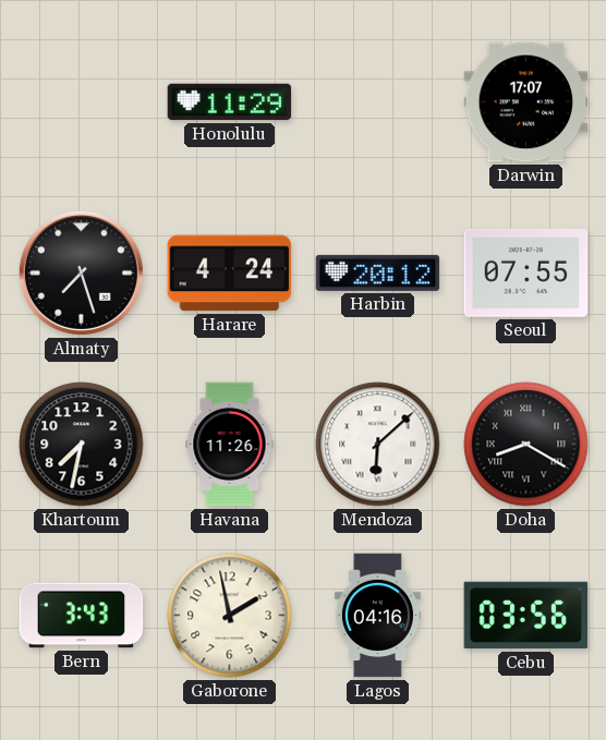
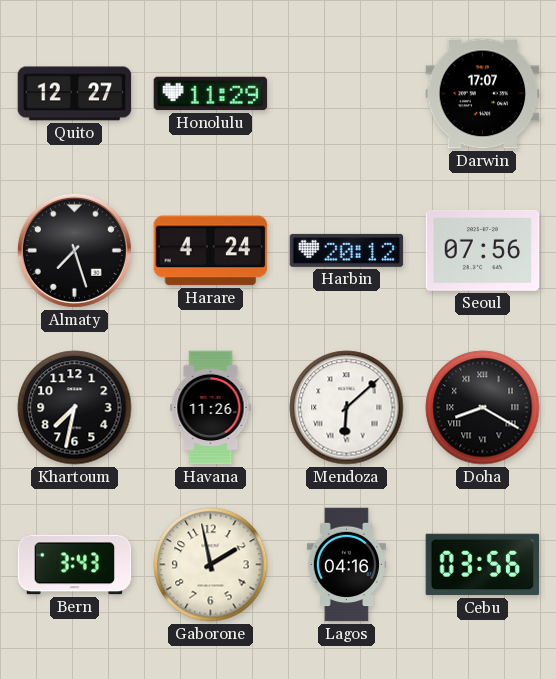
Quito: none -> 12:27 (75, 94)
Seoul: 07:55 -> 07:56 (483, 250)
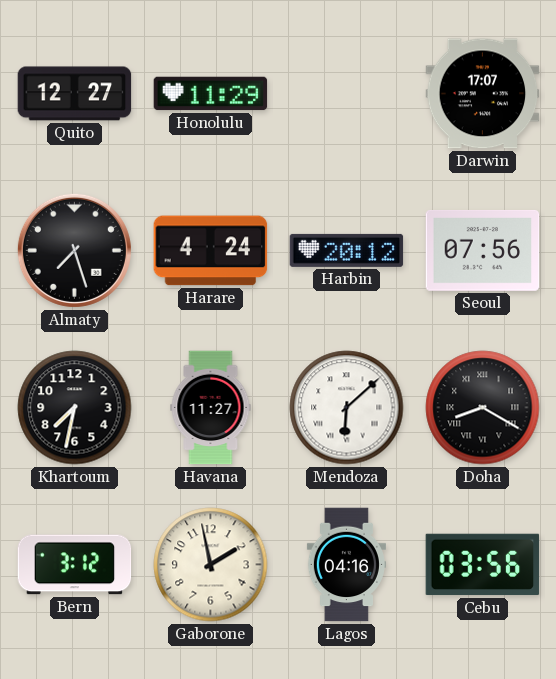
Havana: 11:26 -> 11:27 (211, 408)
Bern: 3:43 -> 3:12 (75, 565)
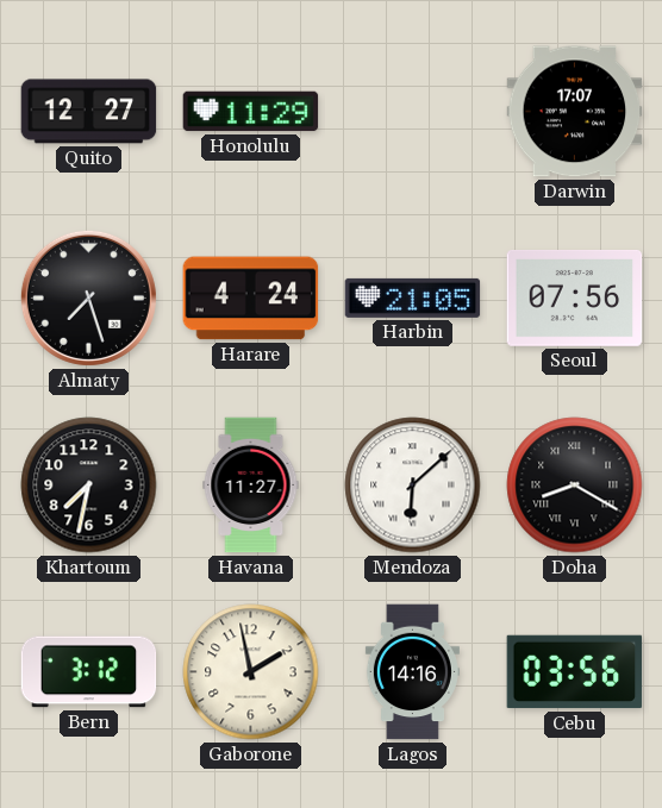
Harbin: 20:12 -> 21:05 (413, 297)
Lagos: 04:16 -> 14:16 (412, 672)
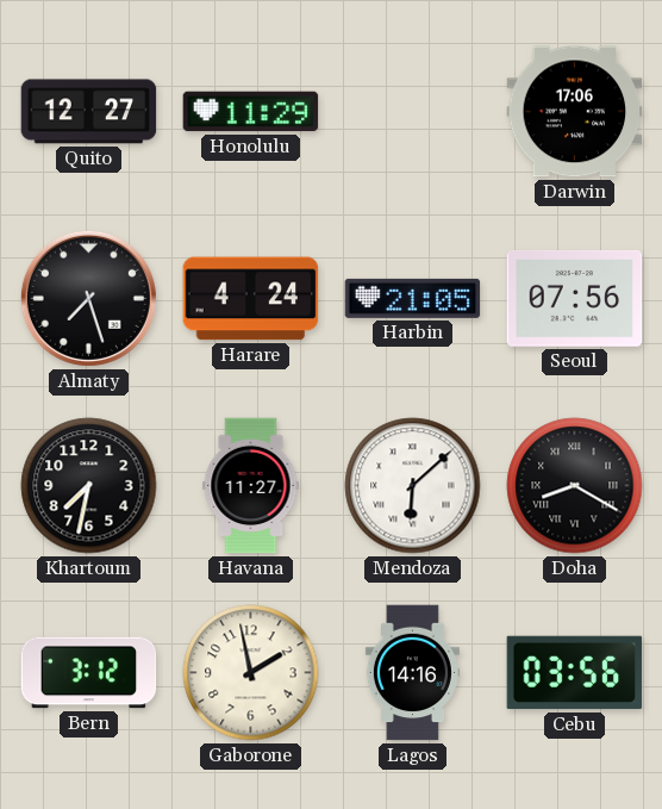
Darwin: 17:07 -> 17:06 (575, 112)
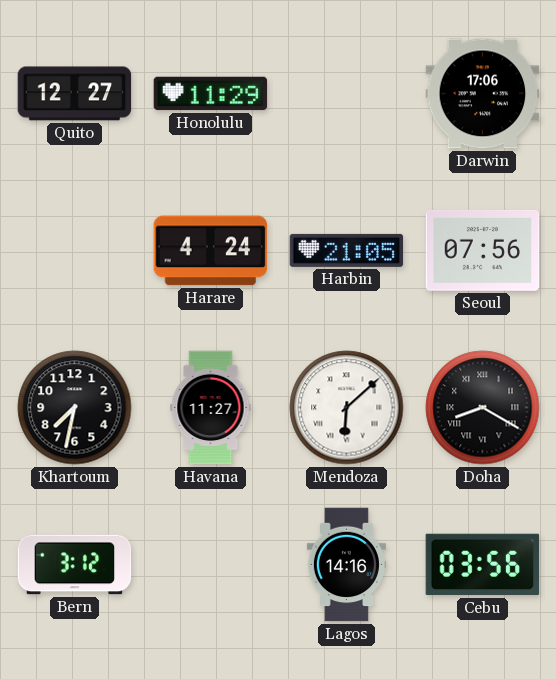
Almaty: 7:27 -> none (88, 298)
Gaborone: 1:58 -> none (251, 673)
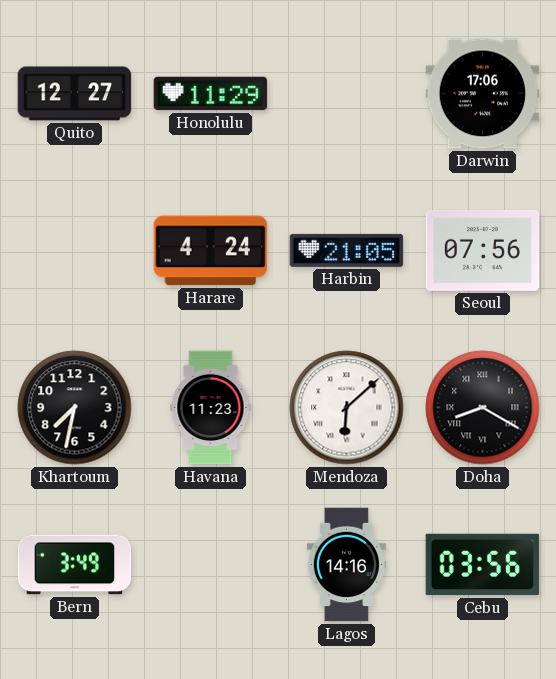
Havana: 11:27 -> 11:23 (211, 408)
Bern: 3:12 -> 3:49 (75, 565)
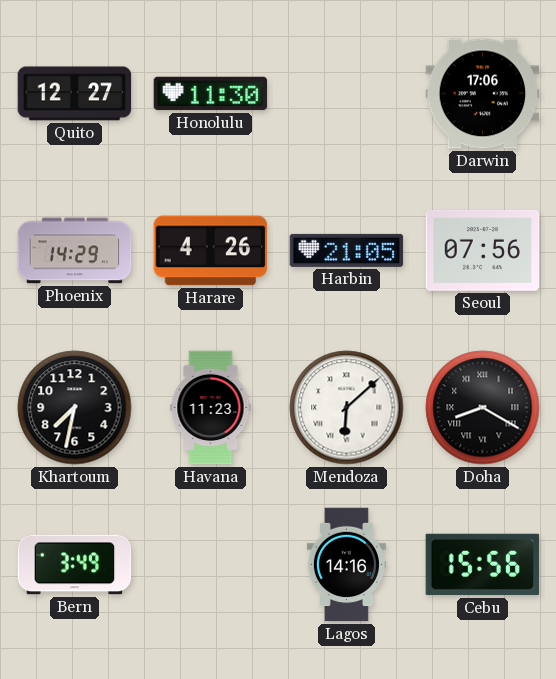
Honolulu: 11:29 -> 11:30 (211, 94)
Phoenix: none -> 14:29 (75, 251)
Harare: 4:24 -> 4:26 (211, 251)
Cebu: 03:56 -> 15:56 (483, 565)
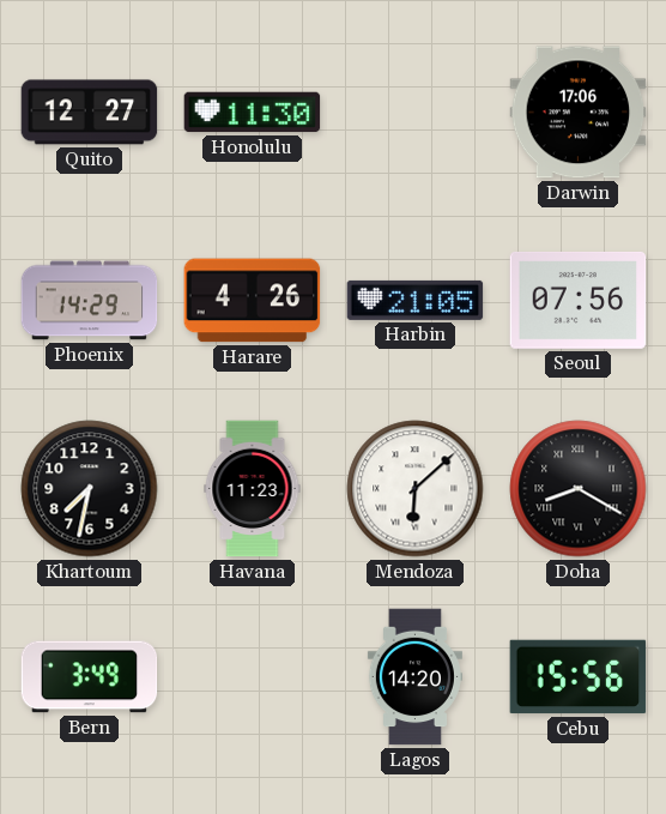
Lagos: 14:16 -> 14:20 (414, 677)
